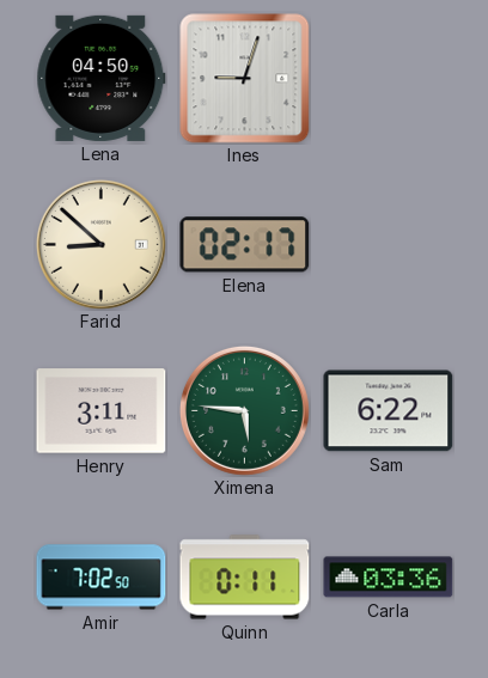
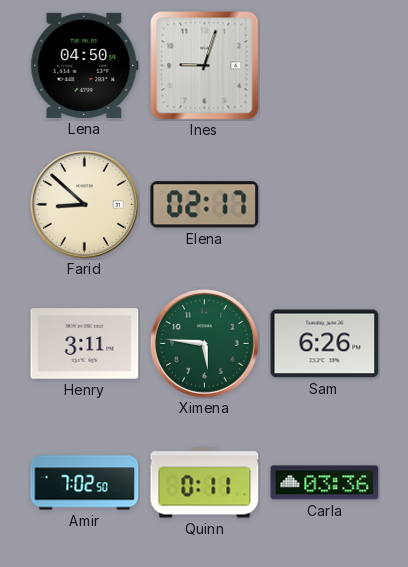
Sam: 6:22 -> 6:26 (325, 344)
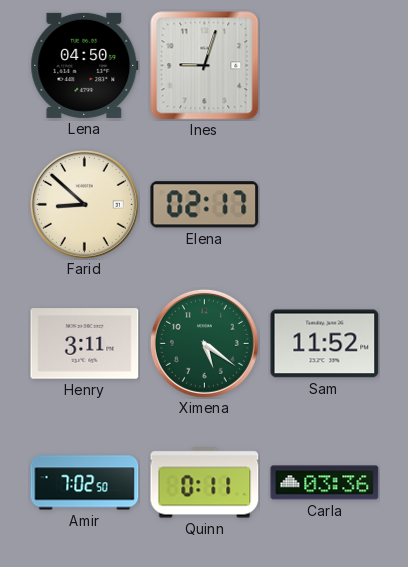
Ximena: 5:46 -> 5:21 (204, 343)
Sam: 6:26 -> 11:52 (325, 344)
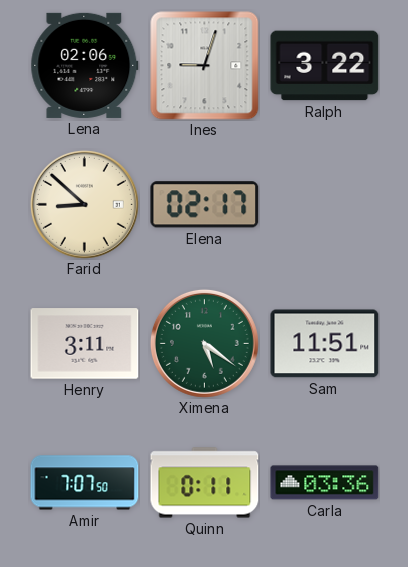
Lena: 04:50 -> 02:06 (85, 65)
Ralph: none -> 3:22 (325, 66)
Sam: 11:52 -> 11:51 (325, 344)
Amir: 7:02 -> 7:07 (85, 483)
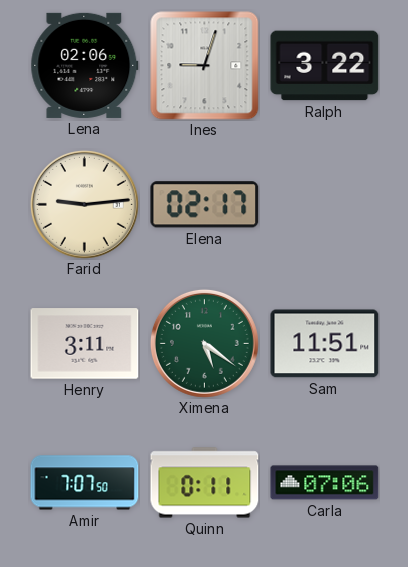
Farid: 8:52 -> 9:14 (84, 204)
Carla: 03:36 -> 07:06 (325, 483)
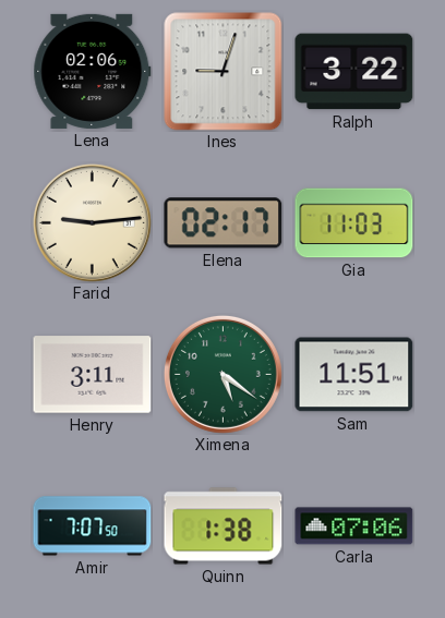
Gia: none -> 11:03 (354, 223)
Quinn: 0:11 -> 1:38 (224, 526)
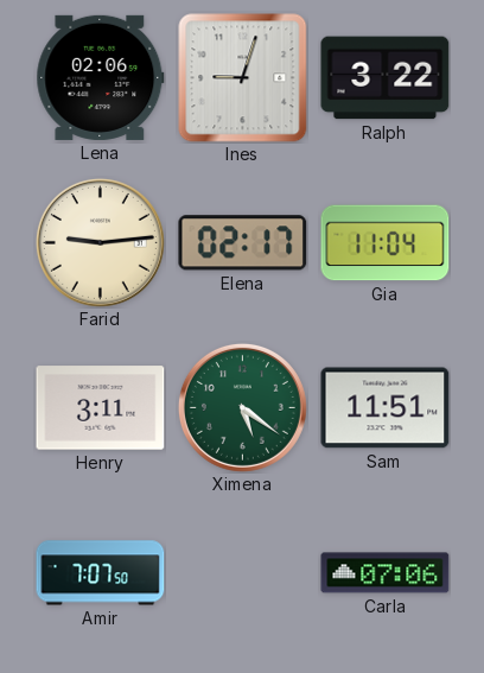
Gia: 11:03 -> 11:04 (386, 243)
Quinn: 1:38 -> none (224, 526)
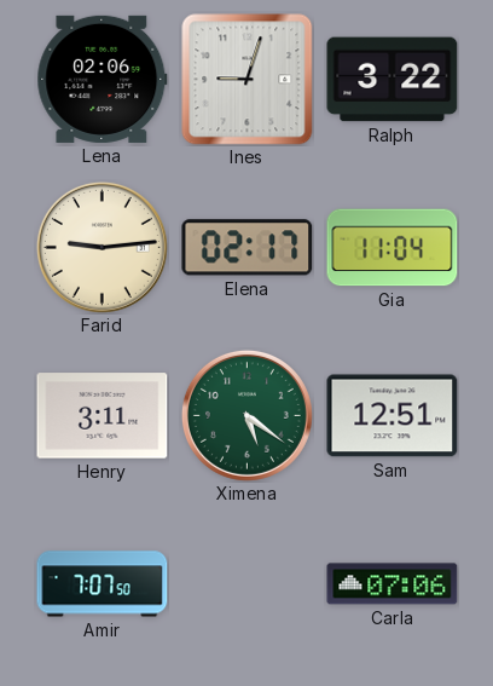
Sam: 11:51 -> 12:51 (393, 416)
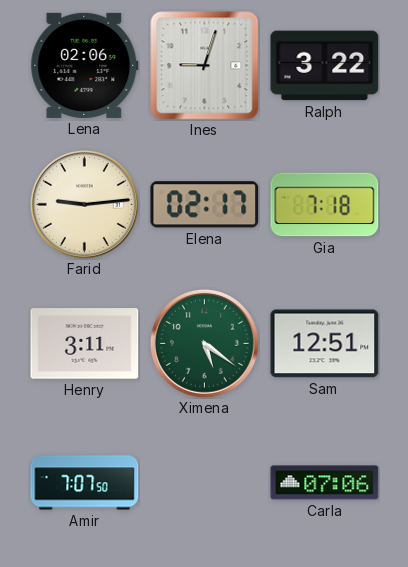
Gia: 11:04 -> 7:18 (325, 205)
